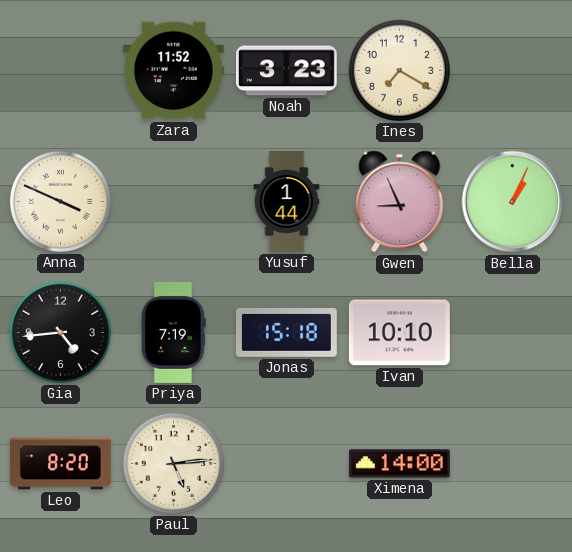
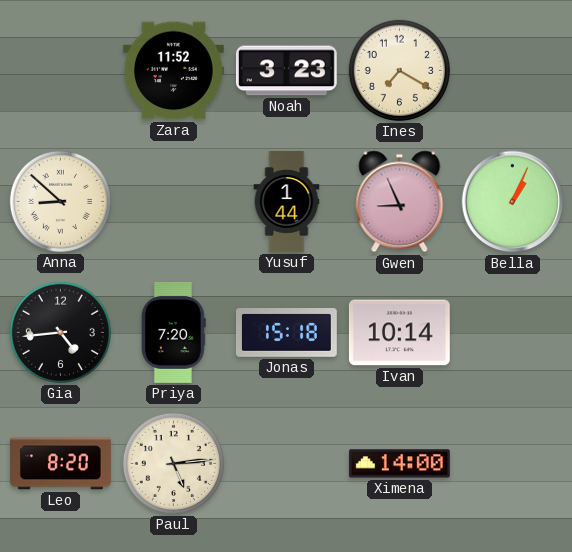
Anna: 3:49 -> 8:52 (60, 201)
Priya: 7:19 -> 7:20 (174, 332)
Ivan: 10:10 -> 10:14 (399, 333)
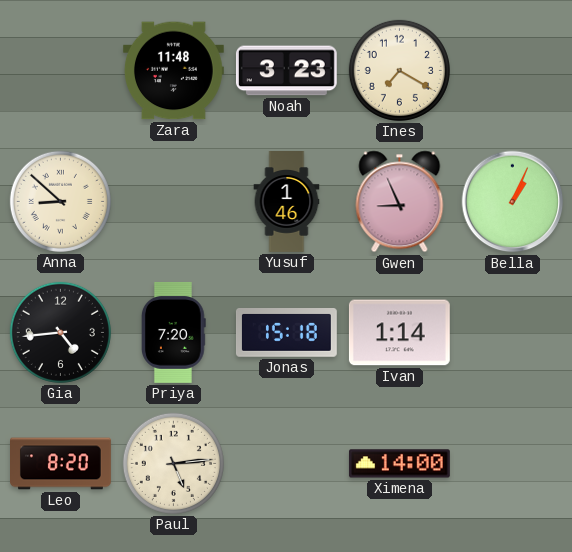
Zara: 11:52 -> 11:48 (173, 71)
Yusuf: 1:44 -> 1:46 (287, 202)
Ivan: 10:14 -> 1:14 (399, 333)
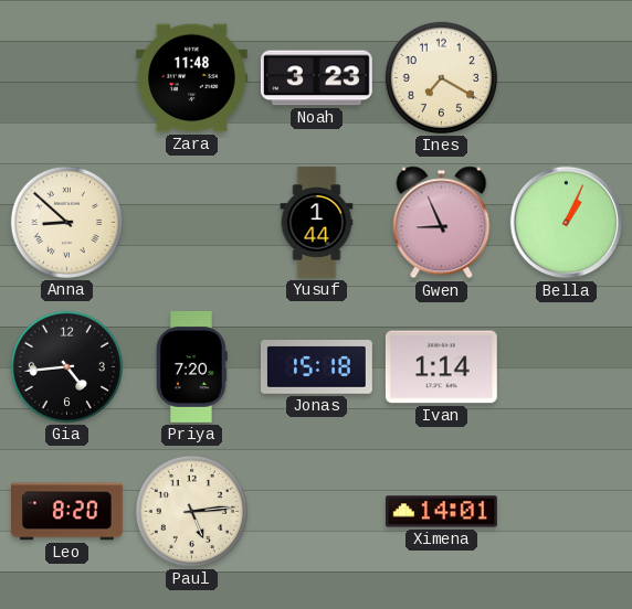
Yusuf: 1:46 -> 1:44 (317, 223)
Ximena: 14:00 -> 14:01 (441, 512)
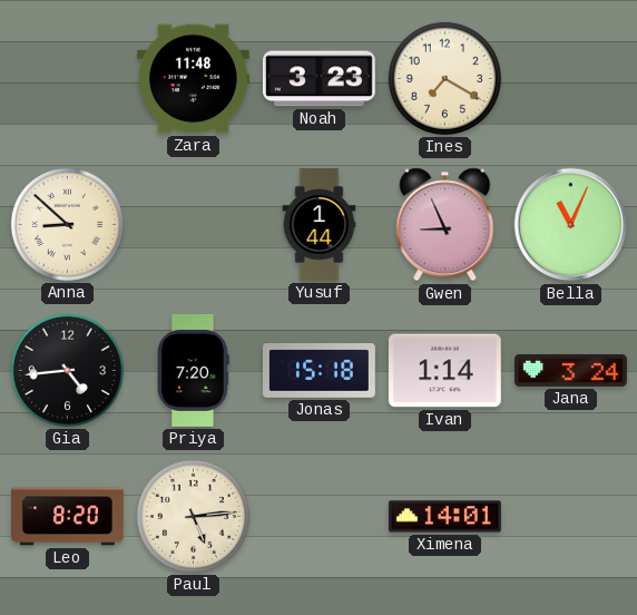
Bella: 1:04 -> 11:04 (571, 225)
Jana: none -> 3:24 (571, 370)
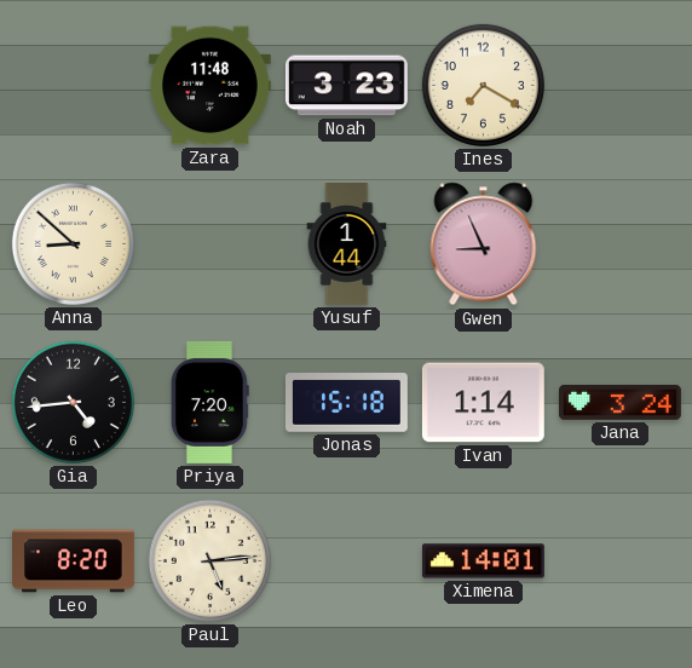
Bella: 11:04 -> none (571, 225)
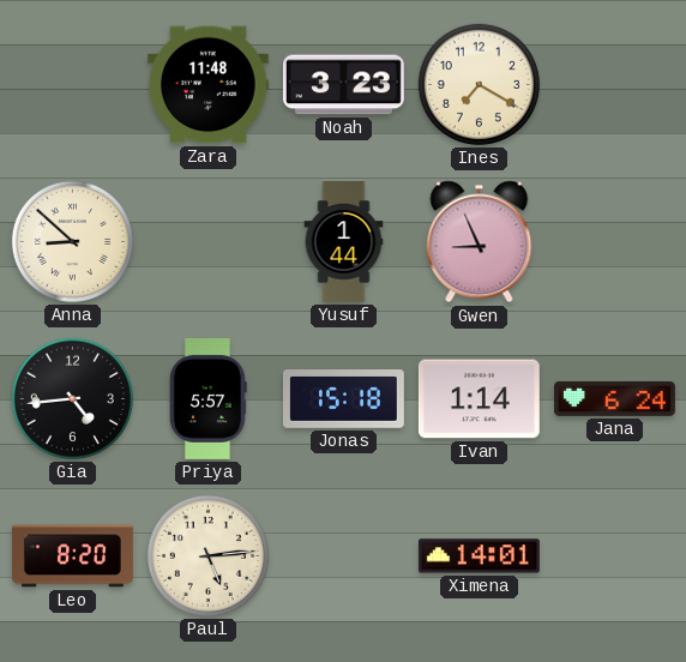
Priya: 7:20 -> 5:57 (209, 398)
Jana: 3:24 -> 6:24 (615, 398)
